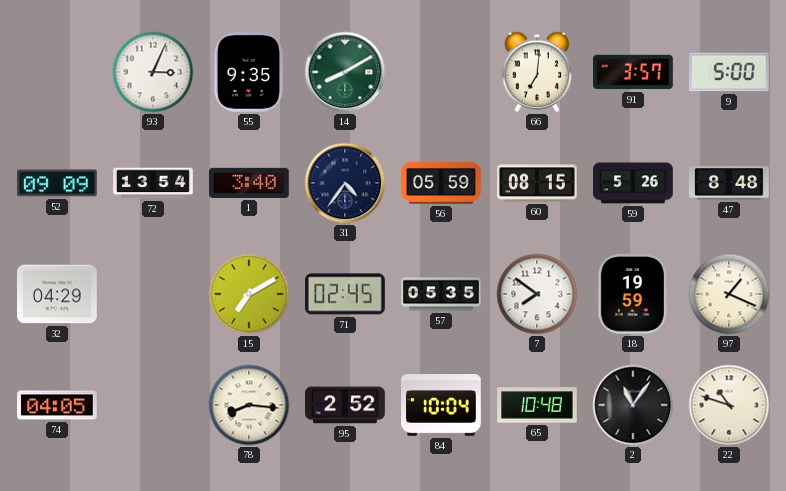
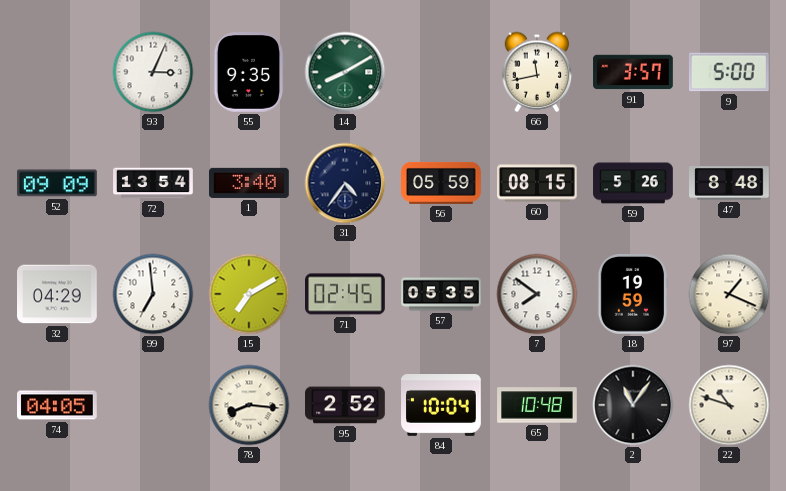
66: 7:01 -> 11:43 (537, 72)
99: none -> 6:59 (153, 294)
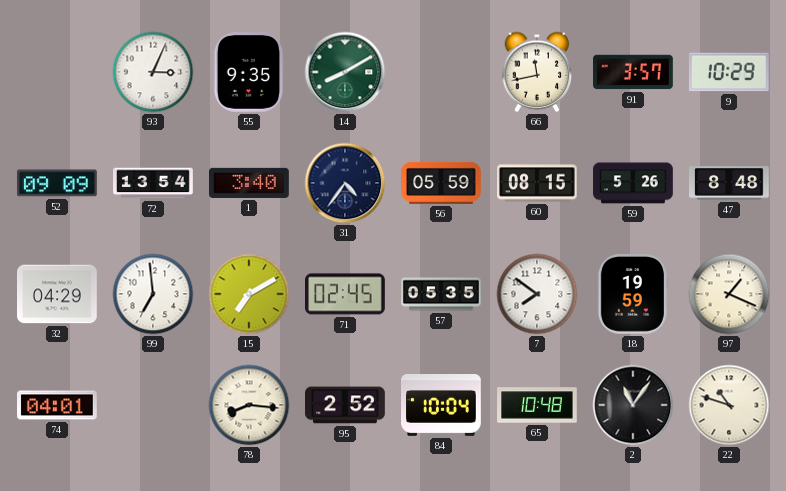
9: 5:00 -> 10:29 (729, 72)
74: 04:05 -> 04:01 (57, 405)
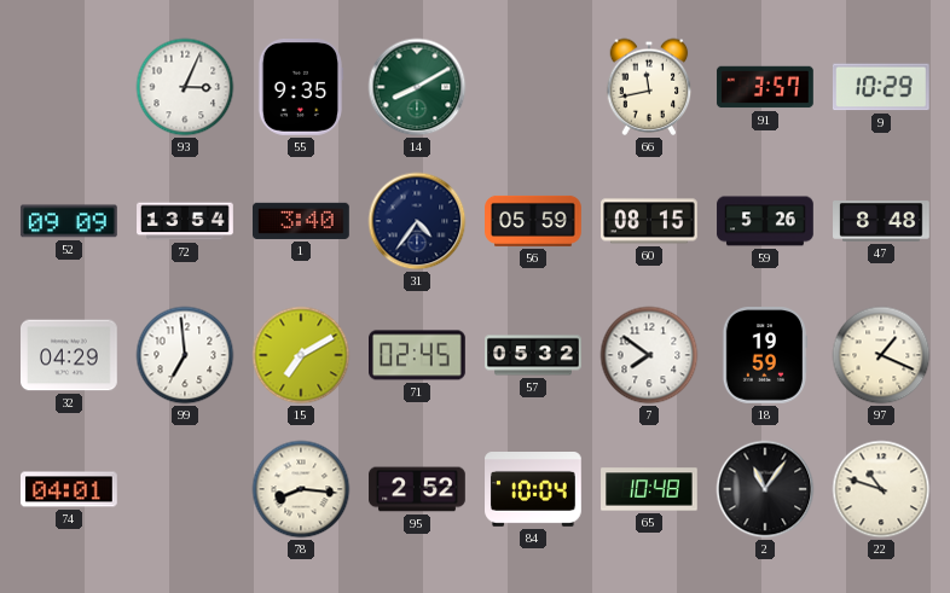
57: 05:35 -> 05:32 (533, 355)
